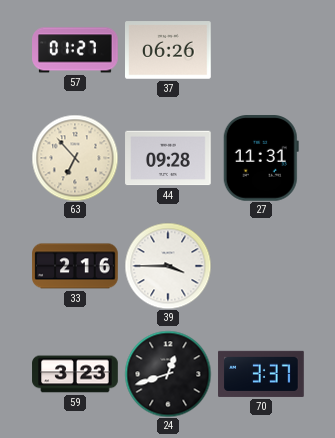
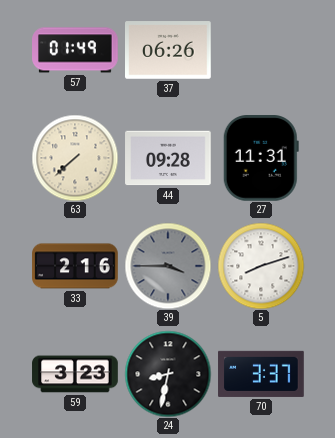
57: 01:27 -> 01:49 (75, 50)
63: 6:53 -> 7:38 (75, 158)
39 dial: white -> grey (168, 266)
5: none -> 8:12 (261, 266)
24: 12:42 -> 8:32 (168, 374)
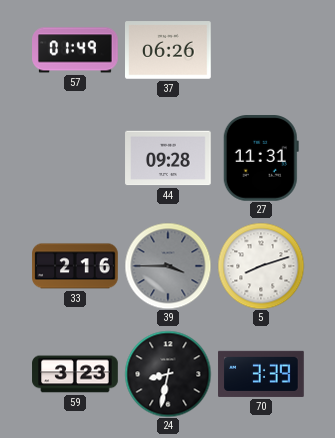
63: 7:38 -> none (75, 158)
70: 3:37 -> 3:39 (261, 374)
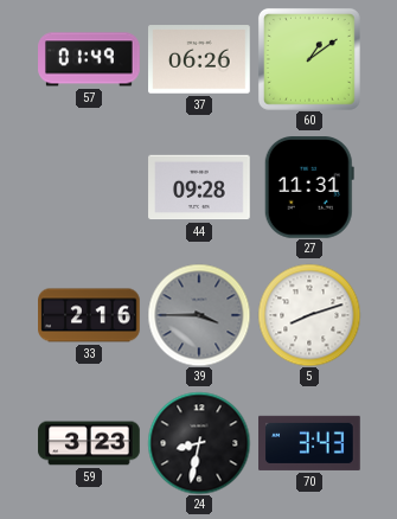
60: none -> 1:09 (309, 59)
70: 3:39 -> 3:43 (309, 443)
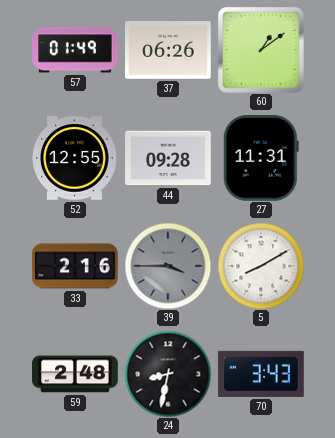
52: none -> 12:55 (75, 158)
5: 8:12 -> 8:10 (261, 266)
59: 3:23 -> 2:48 (75, 374)
